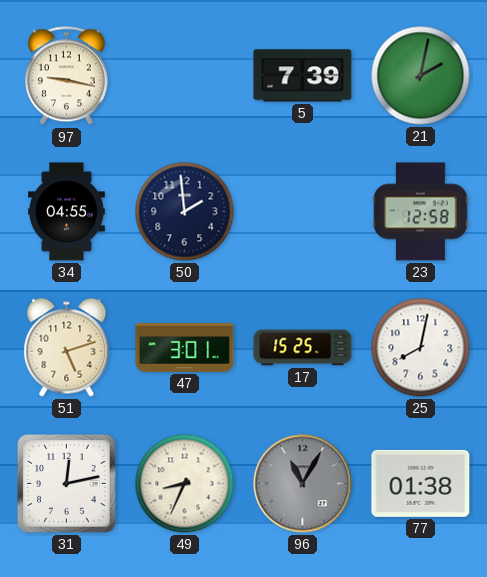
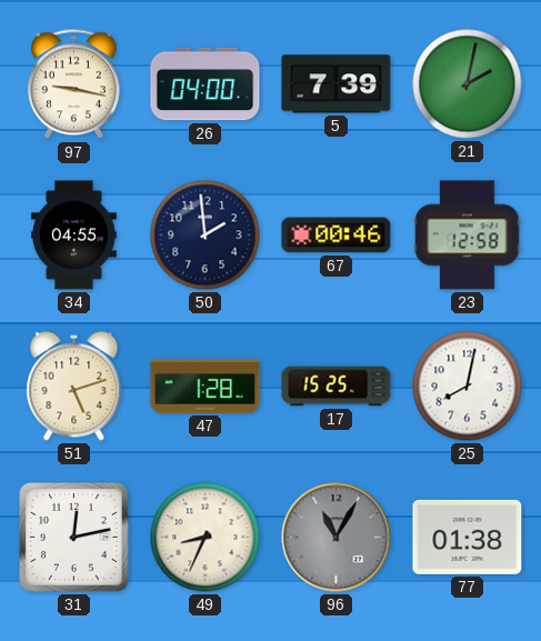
26: none -> 04:00 (206, 84)
67: none -> 00:46 (337, 236)
47: 3:01 -> 1:28 (206, 385)
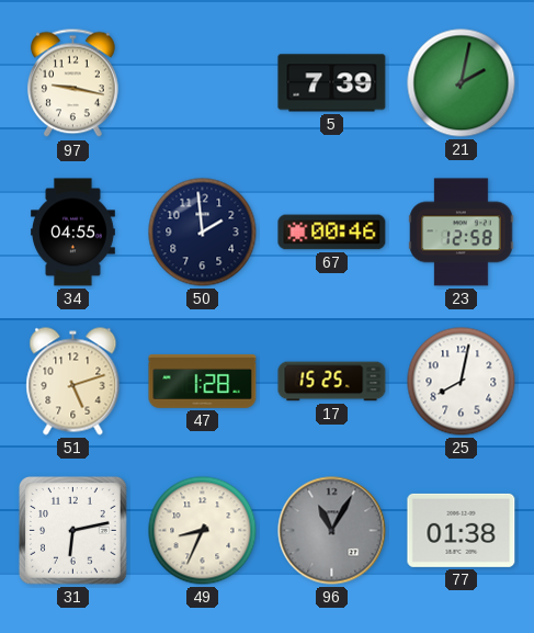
26: 04:00 -> none (206, 84)
31: 12:13 -> 6:13 (73, 531)
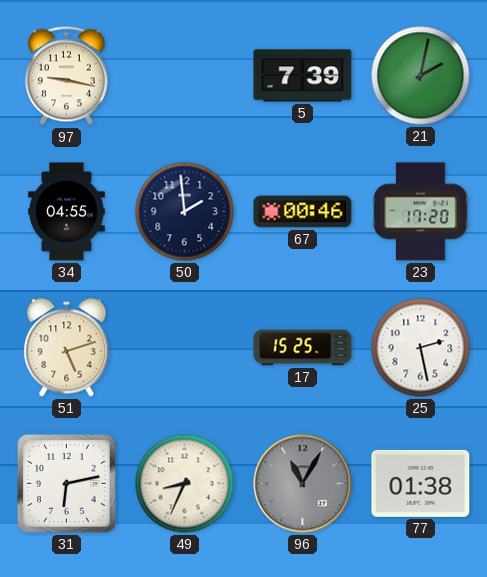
23: 12:58 -> 17:20 (421, 212)
47: 1:28 -> none (203, 381)
25: 8:02 -> 2:28 (421, 348)
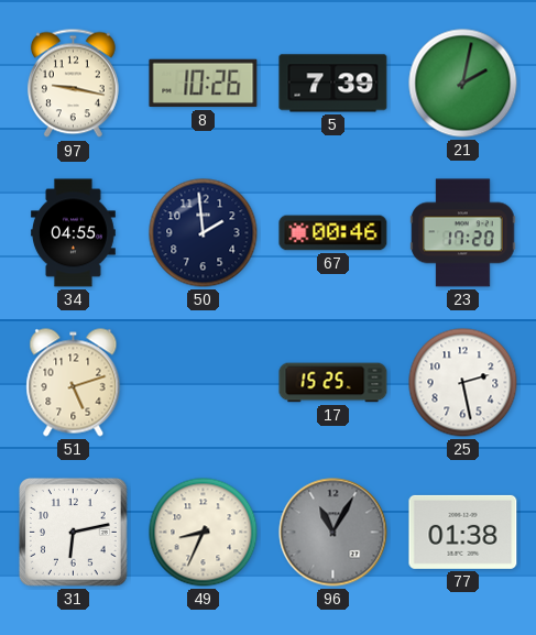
8: none -> 10:26 (204, 84)
